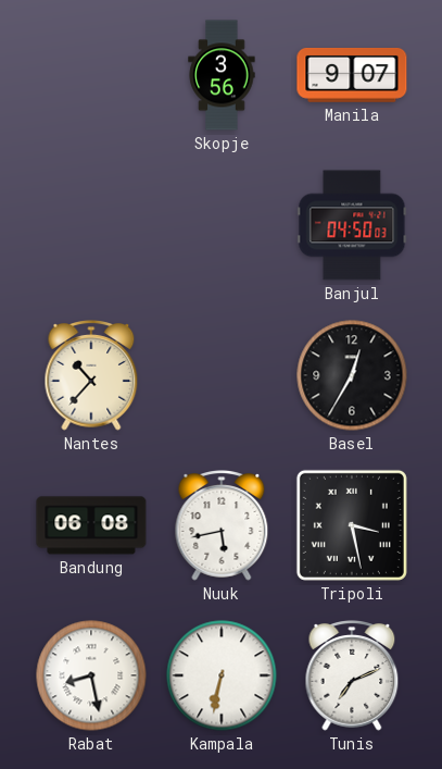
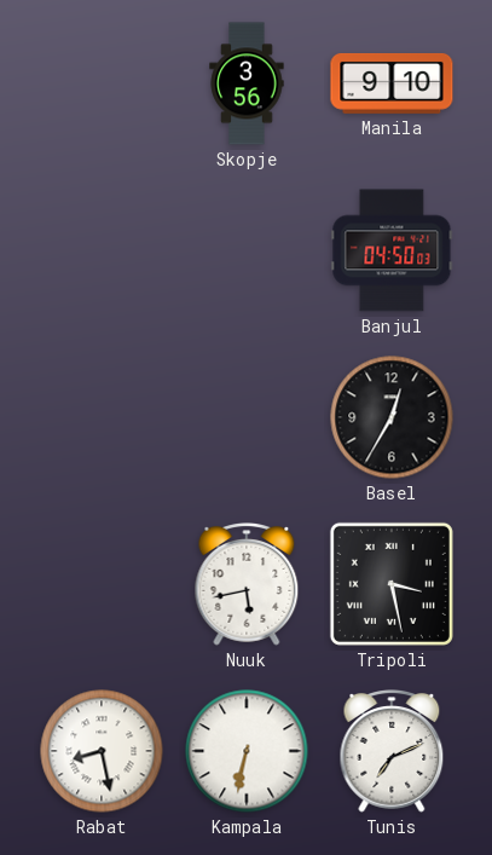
Manila: 9:07 -> 9:10 (392, 83)
Nantes: 10:37 -> none (91, 376)
Bandung: 06:08 -> none (91, 525)
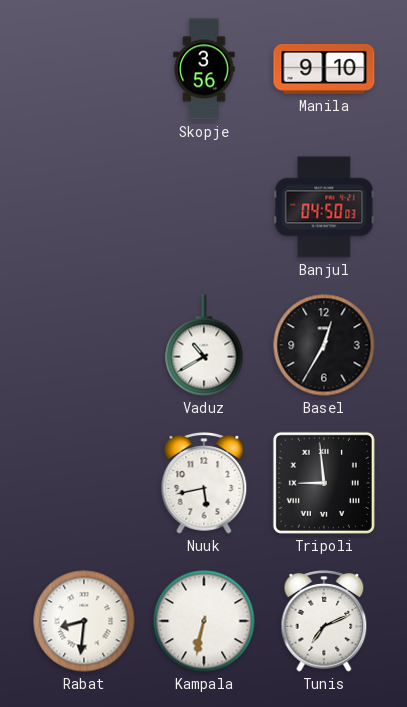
Vaduz: none -> 10:40 (204, 345)
Tripoli: 3:28 -> 8:59 (324, 483)
Rabat: 8:28 -> 8:31 (84, 621)
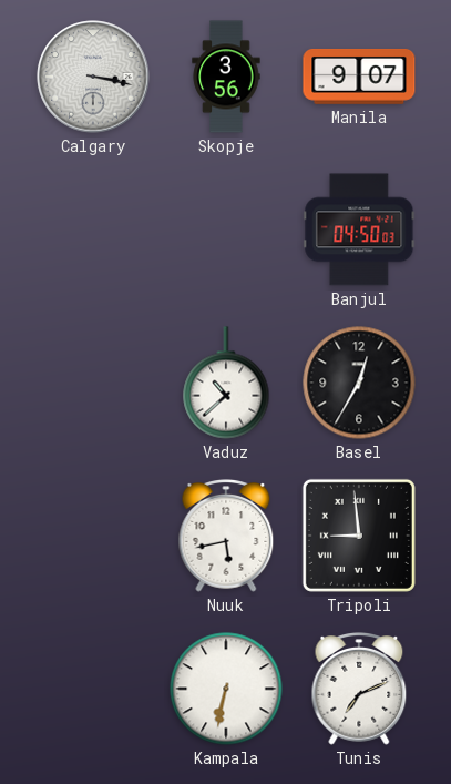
Calgary: none -> 3:17 (93, 77)
Manila: 9:10 -> 9:07 (359, 77)
Vaduz: 10:40 -> 10:38 (226, 383)
Rabat: 8:31 -> none (84, 621)
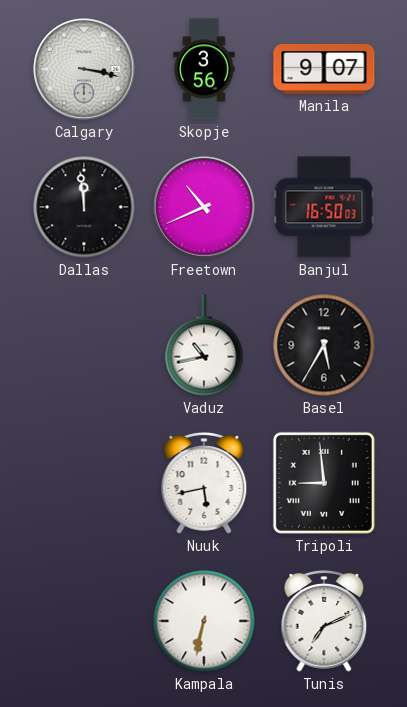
Dallas: none -> 11:59 (84, 207)
Freetown: none -> 10:41 (204, 207)
Banjul: 04:50 -> 16:50 (324, 207)
Vaduz: 10:38 -> 10:43 (204, 345)
Basel: 12:35 -> 5:35 (324, 345)
